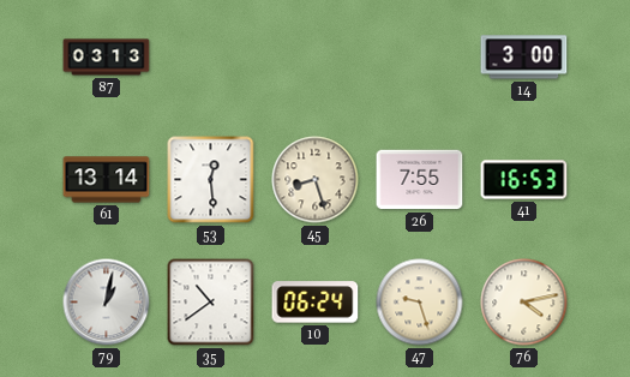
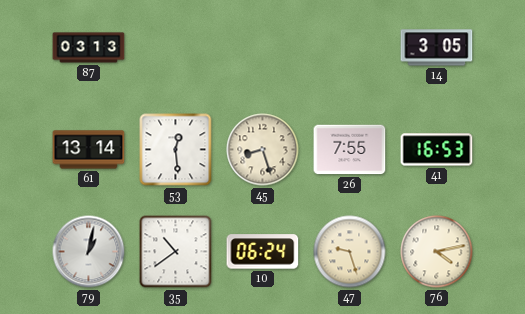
14: 3:00 -> 3:05 (437, 48)
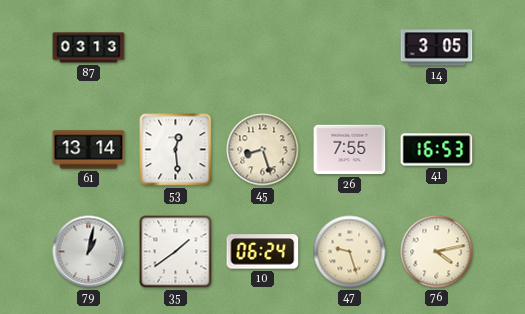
35: 10:39 -> 1:39 (176, 252)
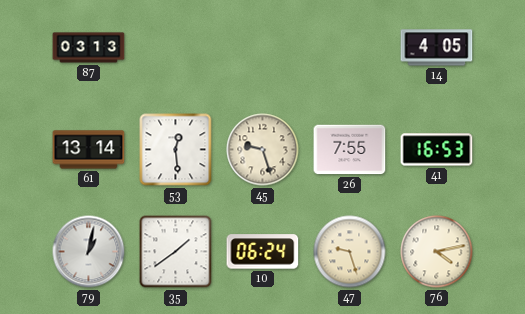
14: 3:05 -> 4:05 (437, 48)
45: 8:27 -> 9:27 (263, 150)
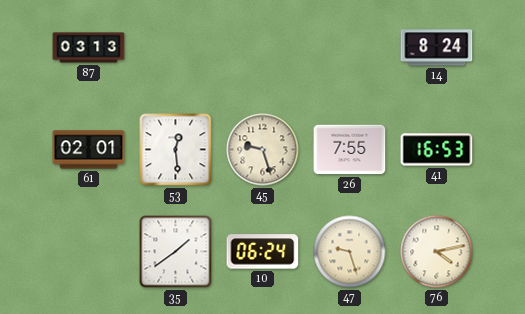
14: 4:05 -> 8:24 (437, 48)
61: 13:14 -> 02:01 (89, 150)
79: 1:02 -> none (89, 252)
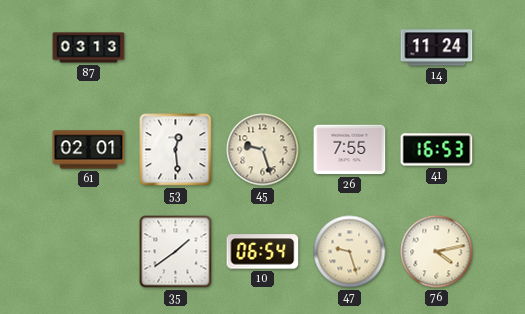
14: 8:24 -> 11:24 (437, 48)
10: 06:24 -> 06:54 (263, 252)
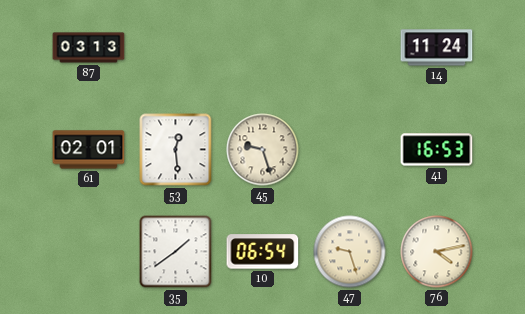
26: 7:55 -> none (350, 150)
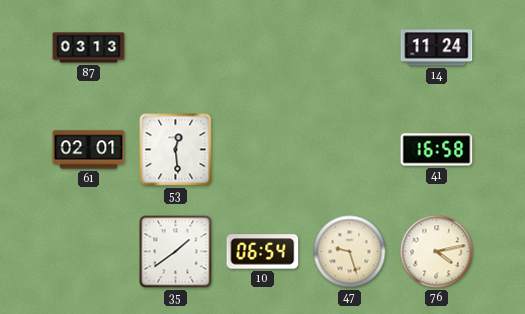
45: 9:27 -> none (263, 150)
41: 16:53 -> 16:58 (437, 150)
